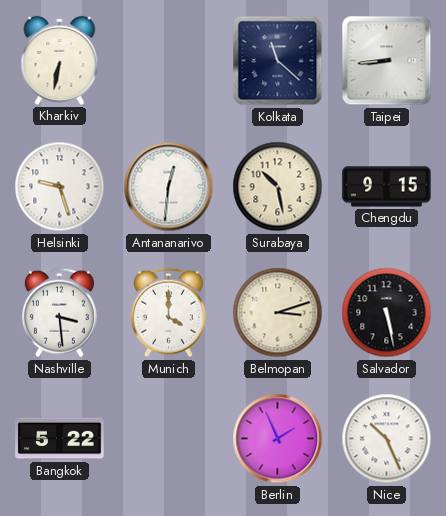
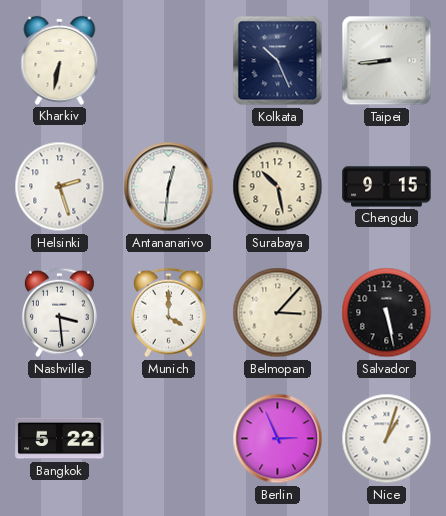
Kolkata: 11:22 -> 10:26 (278, 61)
Helsinki: 9:27 -> 2:27 (60, 187)
Belmopan: 3:12 -> 3:07 (278, 313)
Berlin: 1:56 -> 2:56 (278, 439)
Nice: 10:26 -> 1:03 (387, 439)
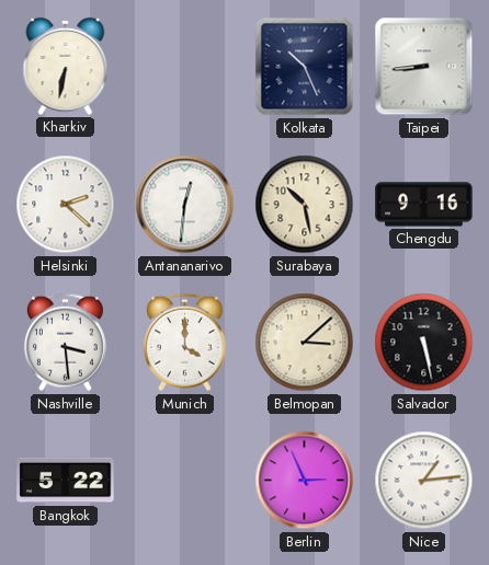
Helsinki: 2:27 -> 2:22 (66, 205)
Chengdu: 9:15 -> 9:16 (424, 205)
Belmopan: 3:07 -> 3:08 (305, 343)
Nice: 1:03 -> 1:14 (424, 481)
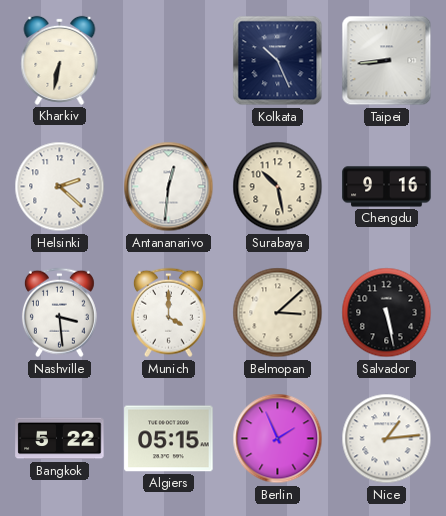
Algiers: none -> 05:15 (169, 439)
Berlin: 2:56 -> 1:56 (278, 439)
